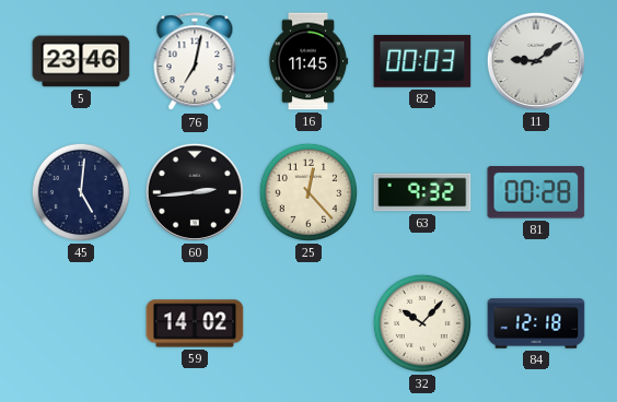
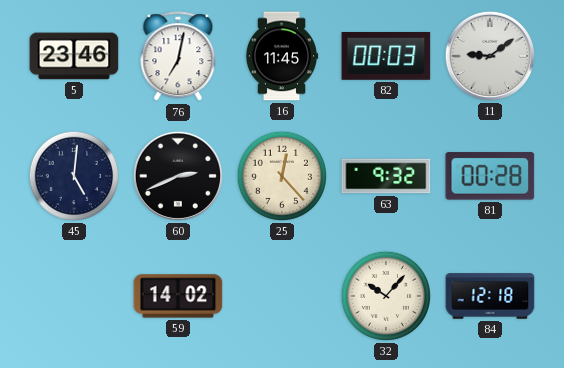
60: 2:44 -> 2:41 (178, 176)
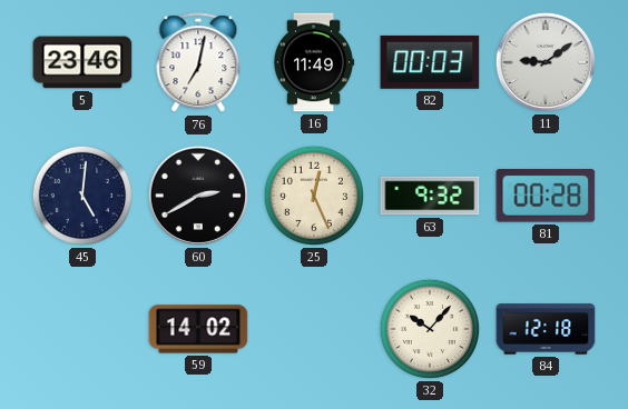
16: 11:45 -> 11:49 (314, 62)
60: 2:41 -> 2:40 (198, 196)
25: 12:23 -> 12:26 (314, 196)
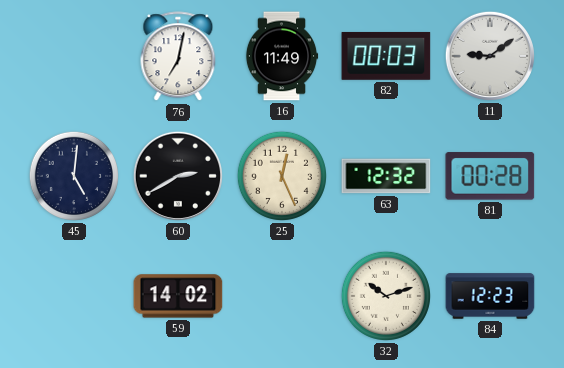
5: 23:46 -> none (82, 62)
63: 9:32 -> 12:32 (386, 176)
32: 10:07 -> 10:12 (386, 296)
84: 12:18 -> 12:23 (490, 296)
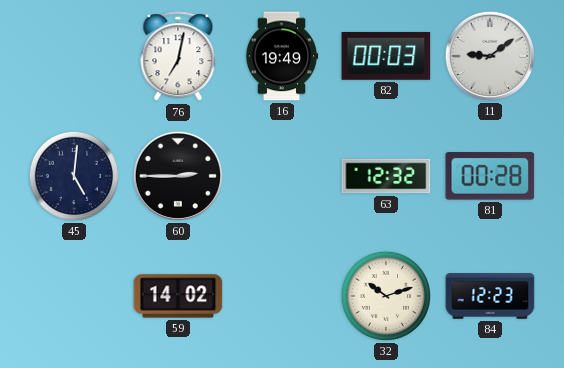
16: 11:49 -> 19:49 (282, 56)
60: 2:40 -> 2:45 (178, 176)
25: 12:26 -> none (282, 176)
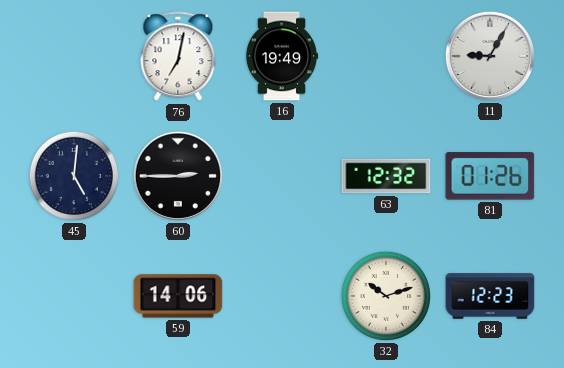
82: 00:03 -> none (386, 56)
11: 9:09 -> 9:05 (490, 56)
81: 00:28 -> 01:26 (490, 176)
59: 14:02 -> 14:06 (178, 296)
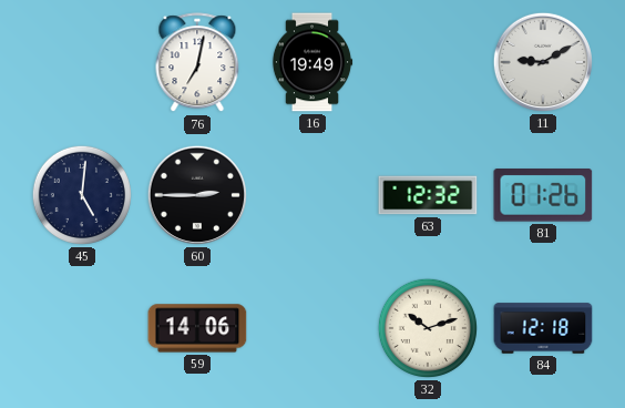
11: 9:05 -> 9:10 (543, 62)
84: 12:23 -> 12:18 (543, 328)
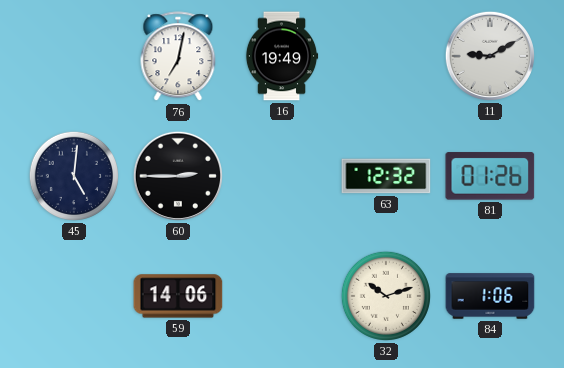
84: 12:18 -> 1:06 (490, 296)
